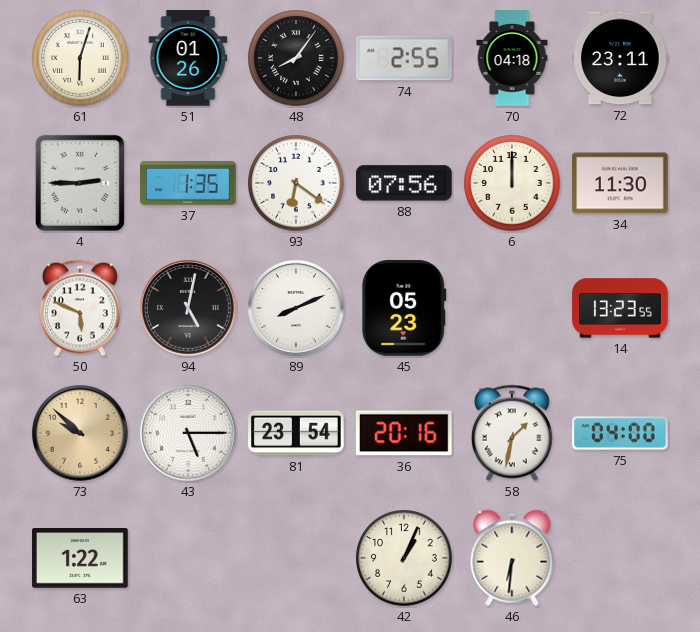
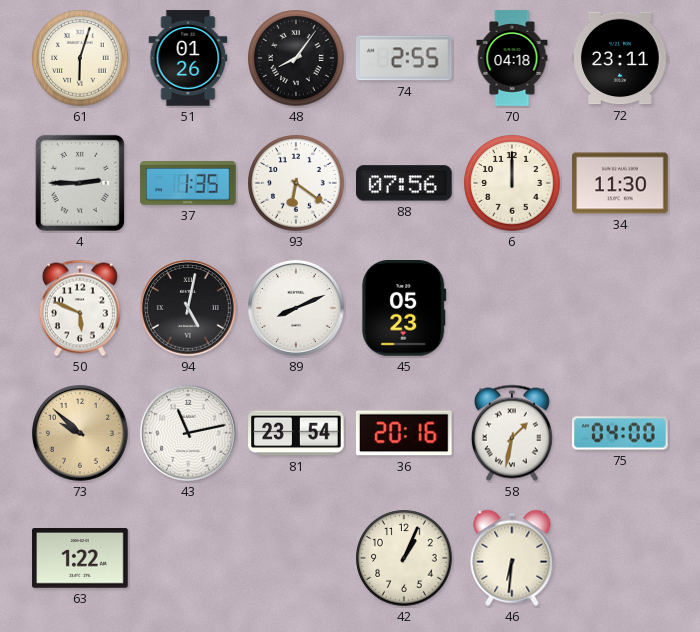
14: 13:23 -> none (620, 308)
43: 5:15 -> 11:13 (188, 433)
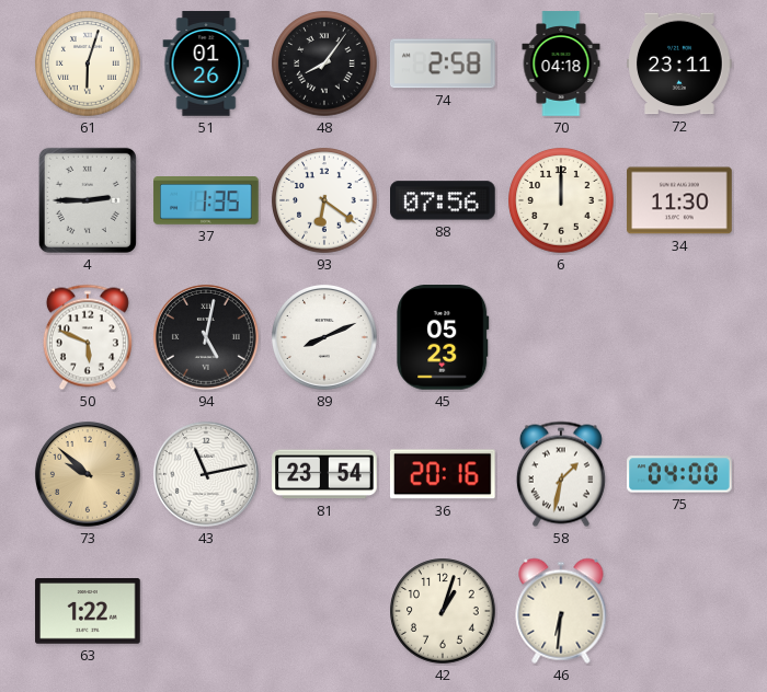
74: 2:55 -> 2:58 (443, 64)
42: 1:04 -> 1:03 (443, 611)
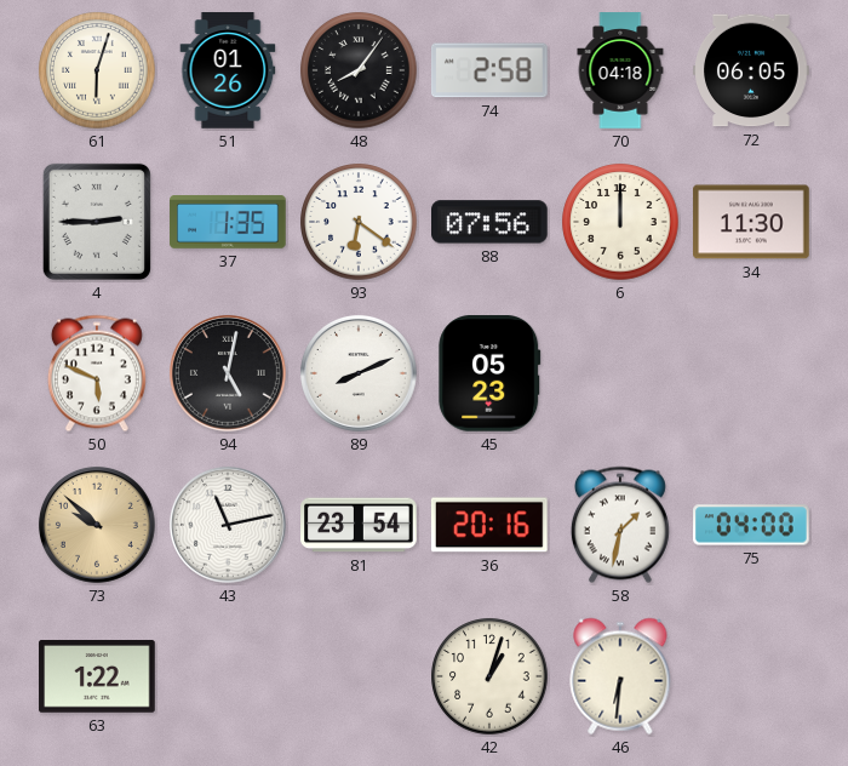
72: 23:11 -> 06:05 (751, 70)
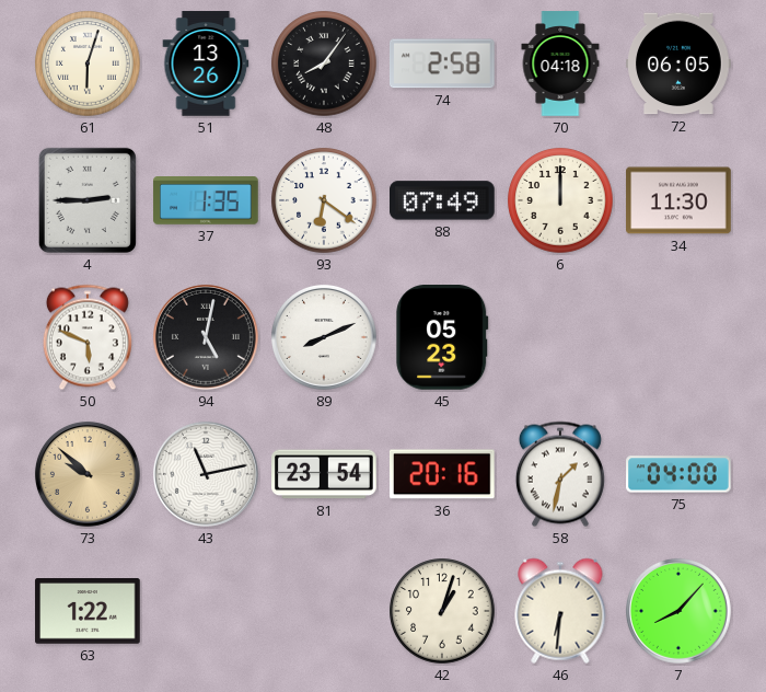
51: 01:26 -> 13:26 (206, 64)
88: 07:56 -> 07:49 (443, 200)
7: none -> 8:07 (678, 611)
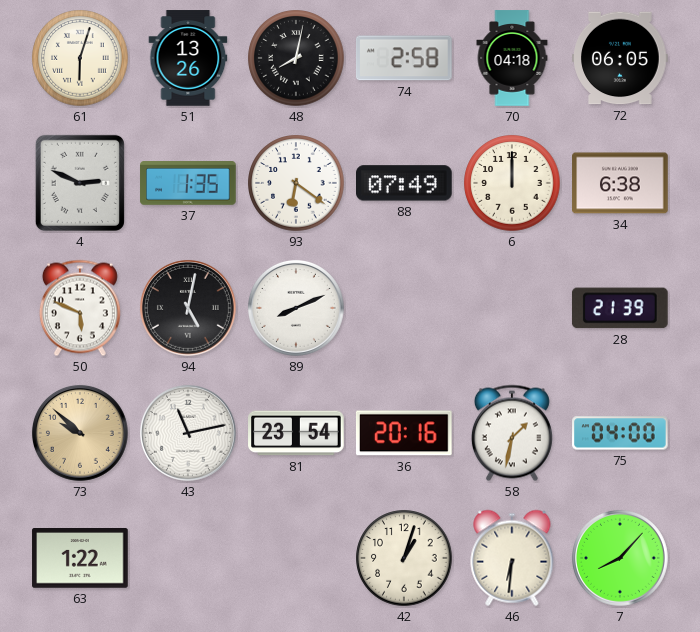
48: 8:06 -> 8:02 (296, 58)
4: 2:45 -> 2:49 (80, 183)
34: 11:30 -> 6:38 (620, 183)
45: 05:23 -> none (442, 338)
28: none -> 21:39 (620, 308)
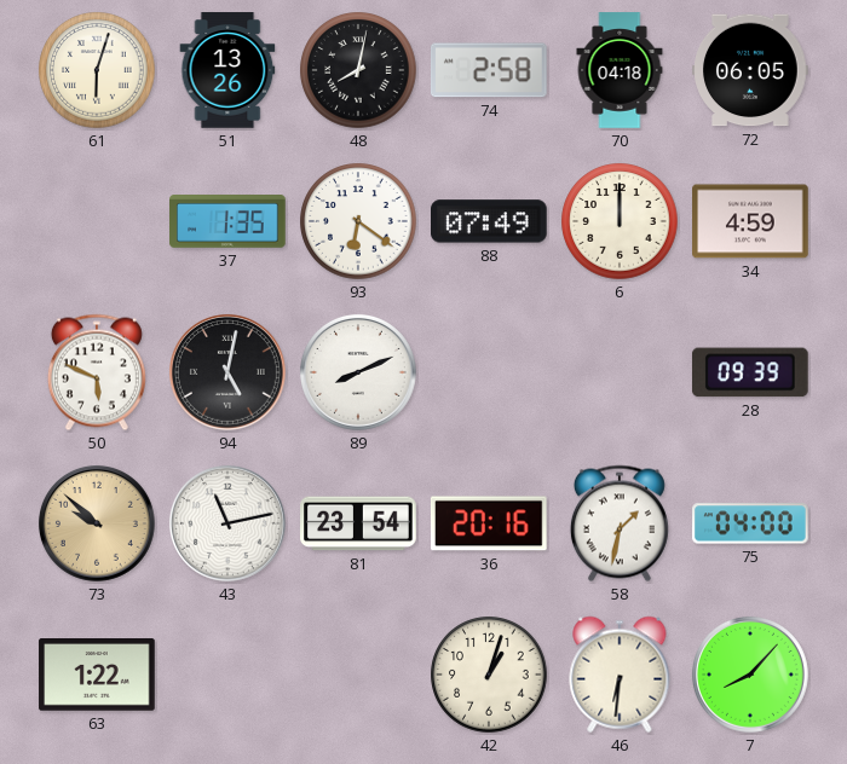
4: 2:49 -> none (80, 183)
34: 6:38 -> 4:59 (750, 221)
28: 21:39 -> 09:39 (750, 372)
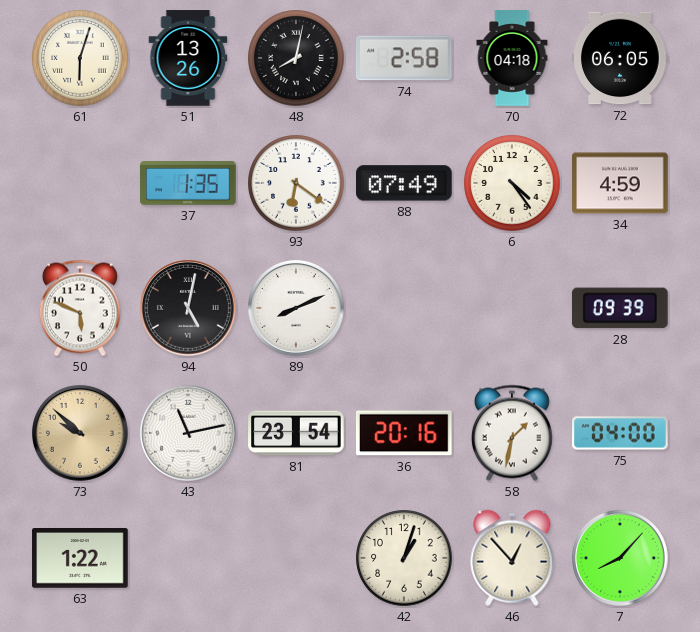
6: 12:00 -> 4:24 (512, 183)
46: 6:31 -> 12:53 (512, 558)
